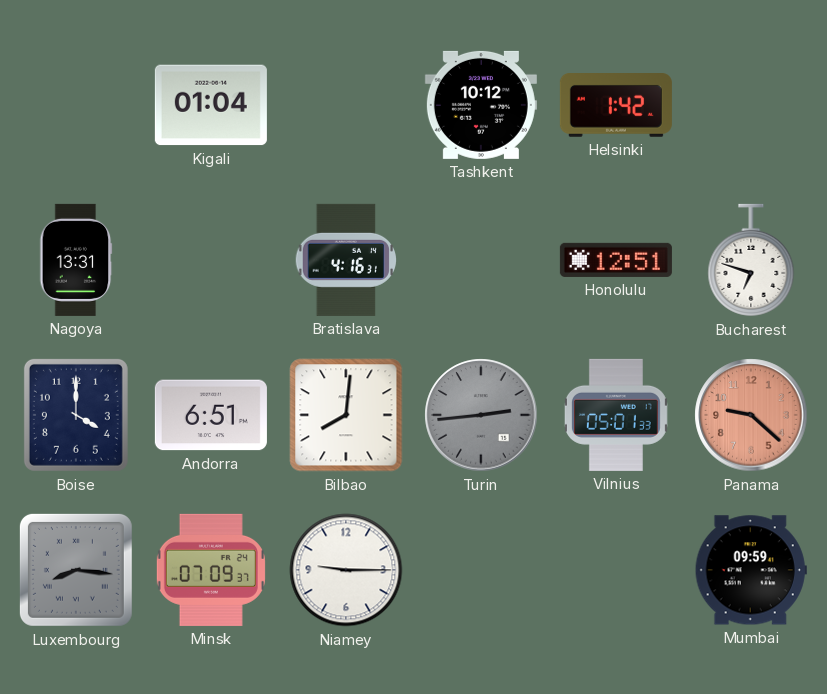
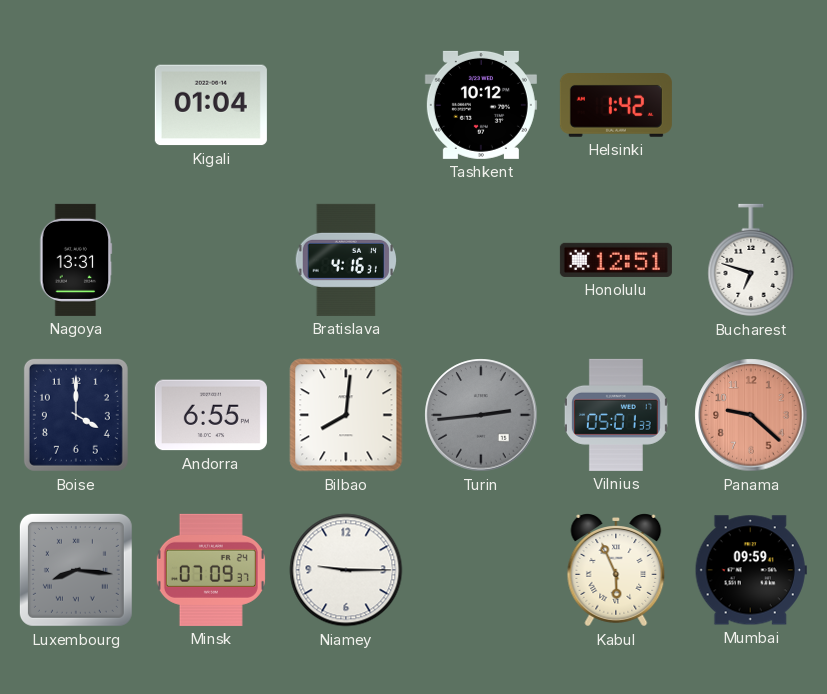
Andorra: 6:51 -> 6:55 (211, 415)
Kabul: none -> 5:56 (616, 570)
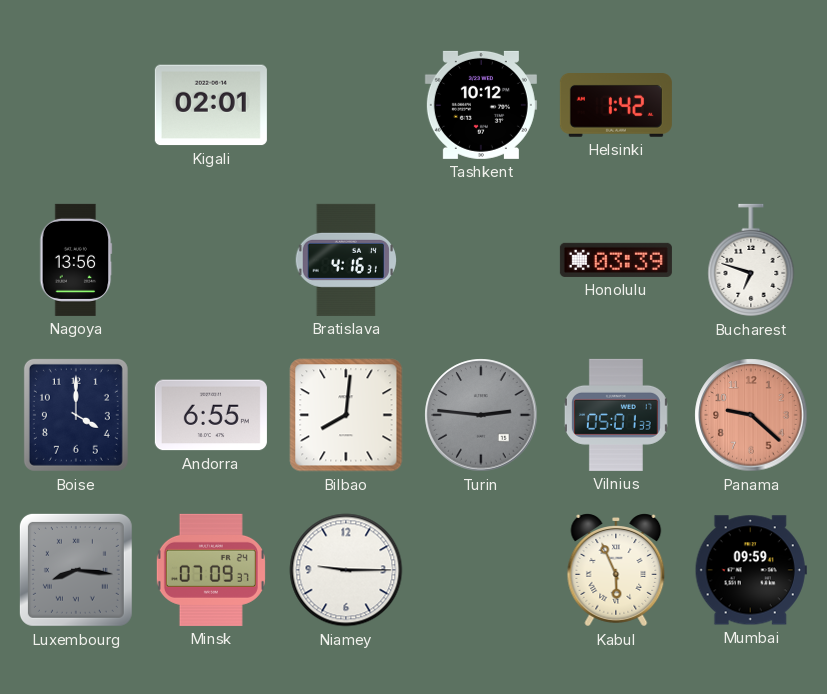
Kigali: 01:04 -> 02:01 (211, 105)
Nagoya: 13:31 -> 13:56 (76, 260)
Honolulu: 12:51 -> 03:39 (616, 260)
Turin: 2:44 -> 2:46 (481, 415)
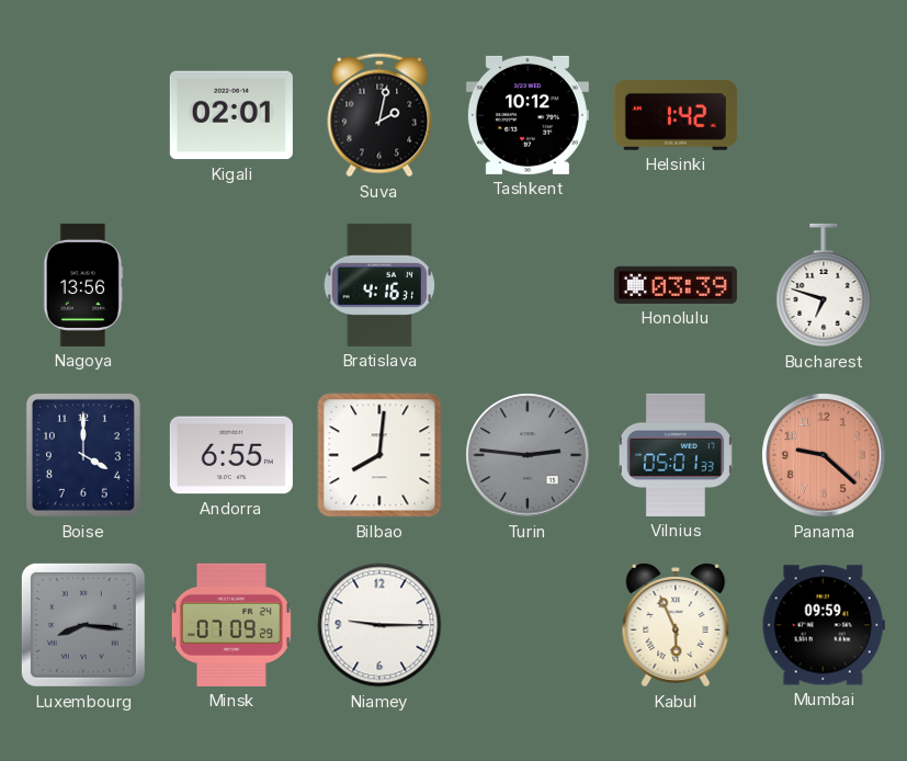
Suva: none -> 2:02 (379, 115)
Minsk: 07:09:37 -> 07:09:29 (231, 625)
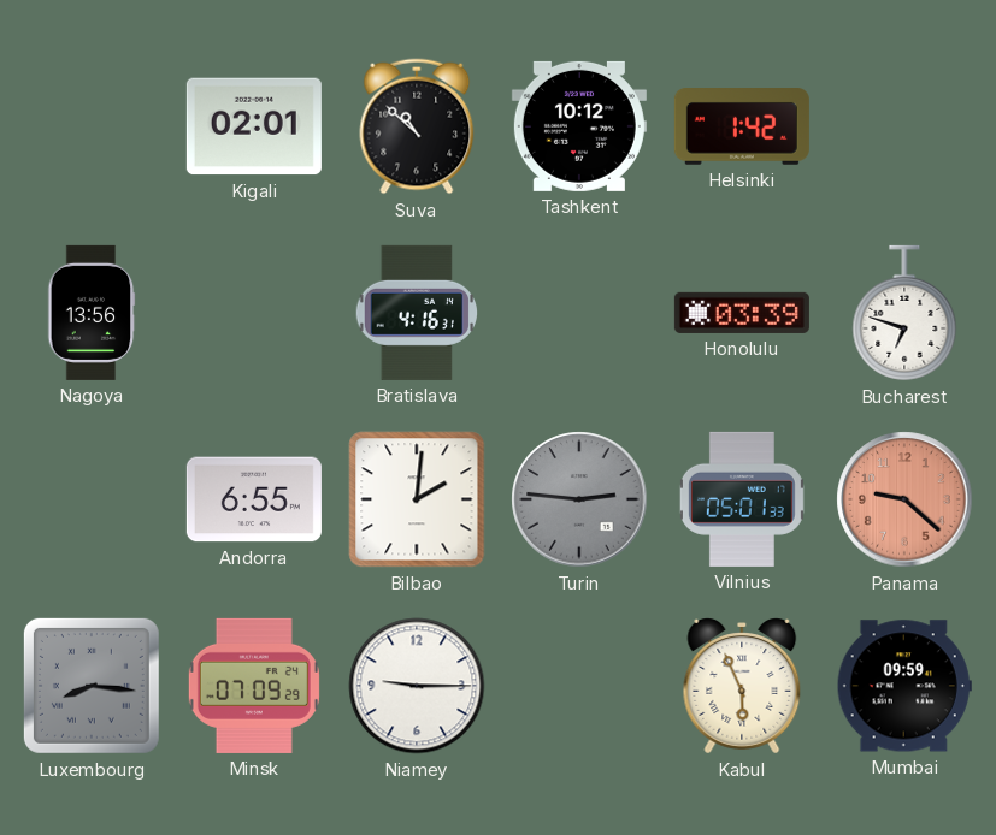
Suva: 2:02 -> 10:52 (417, 126)
Boise: 4:00 -> none (83, 455)
Bilbao: 8:01 -> 2:01 (417, 499)
